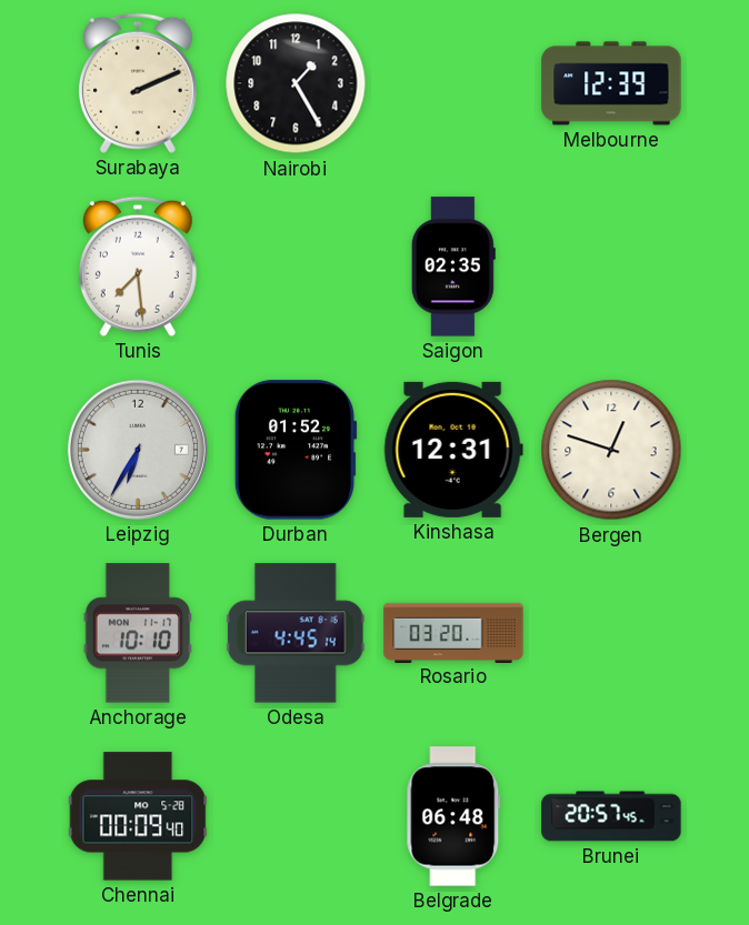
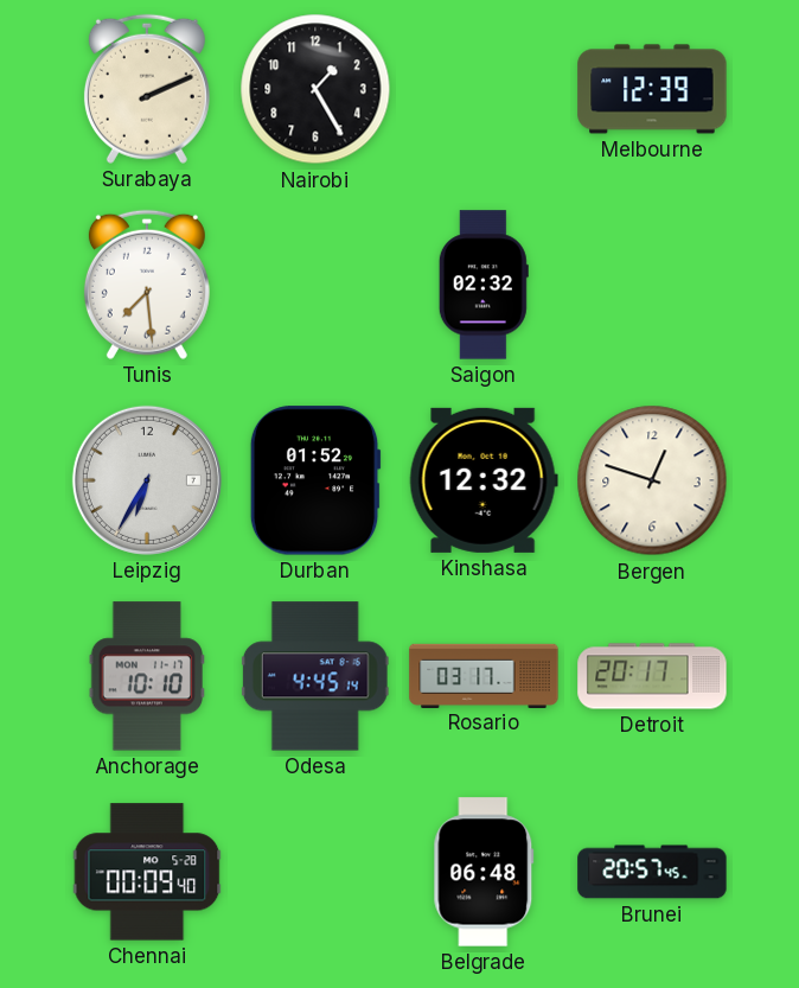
Saigon: 02:35 -> 02:32 (484, 285)
Kinshasa: 12:31 -> 12:32 (484, 480)
Rosario: 03:20 -> 03:17 (484, 675)
Detroit: none -> 20:17 (652, 676)
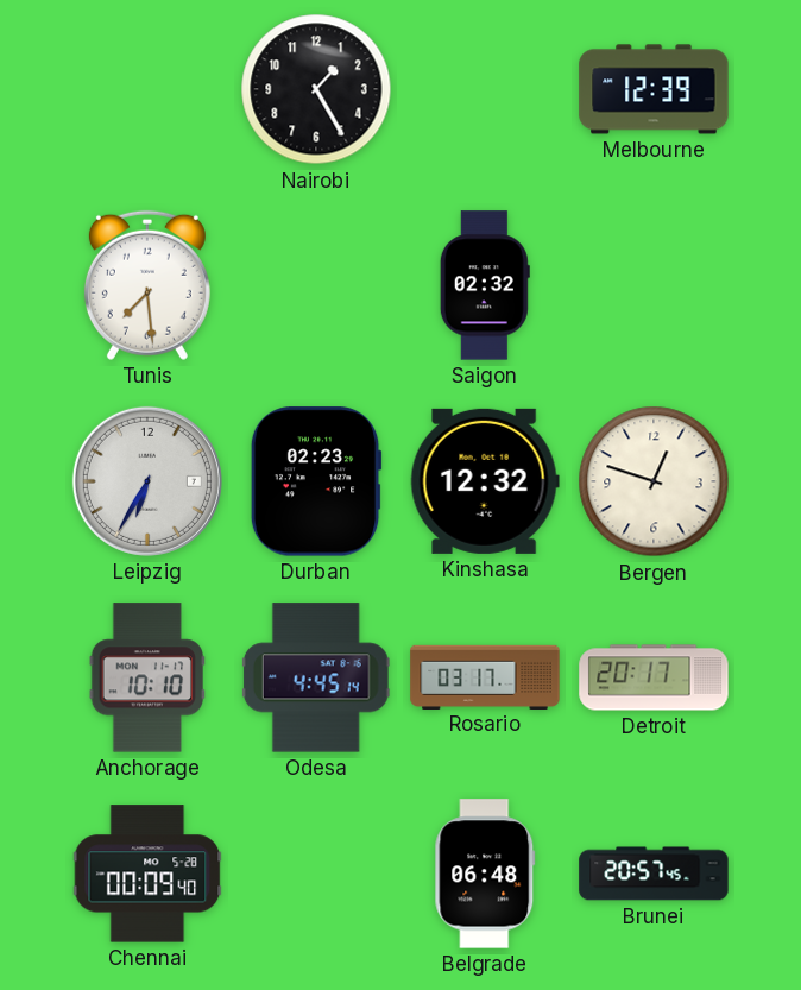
Surabaya: 2:11 -> none (147, 89)
Durban: 01:52 -> 02:23 (316, 481)
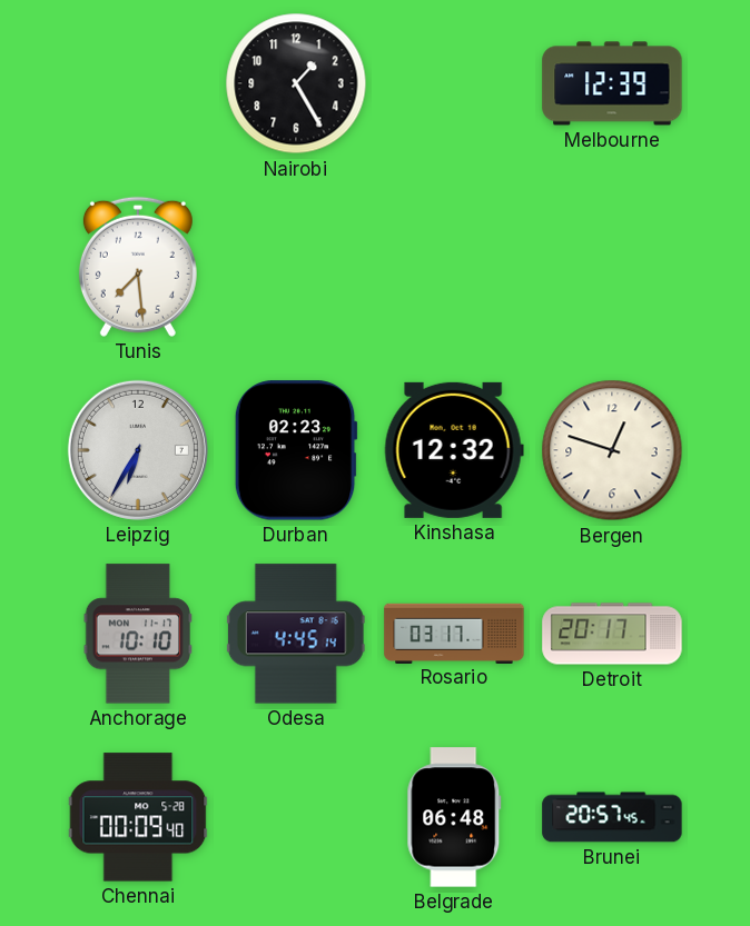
Saigon: 02:32 -> none (485, 285)
